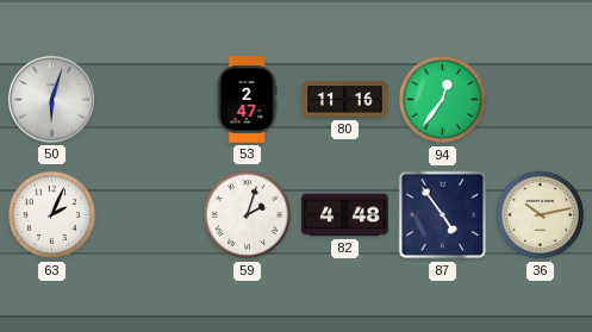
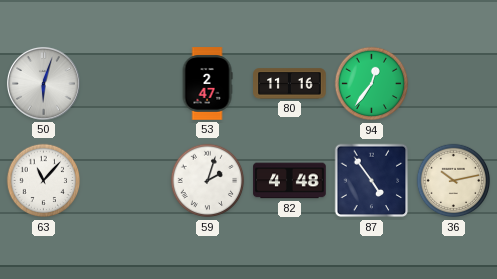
63: 2:04 -> 11:07 (44, 181)
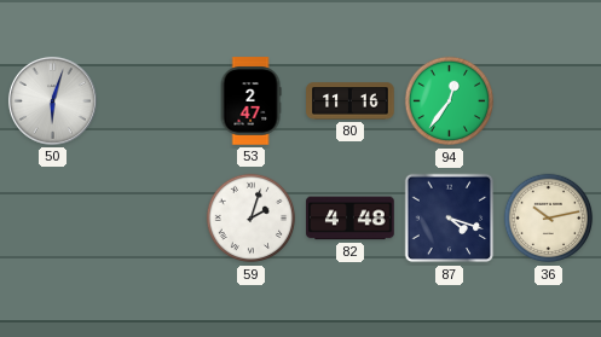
63: 11:07 -> none (44, 181)
87: 4:54 -> 4:18 (450, 219)
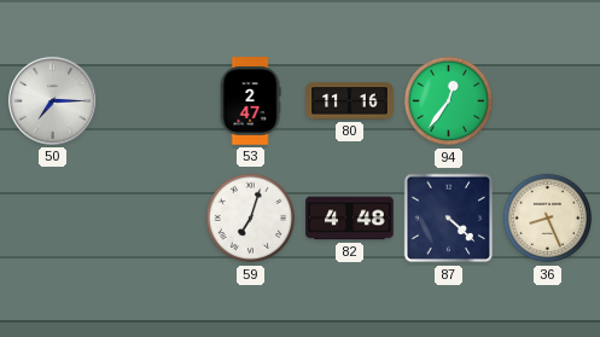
50: 6:03 -> 7:15 (52, 100)
59: 2:03 -> 7:03 (251, 219)
87: 4:18 -> 4:22 (449, 219)
36: 10:13 -> 8:26 (548, 219)
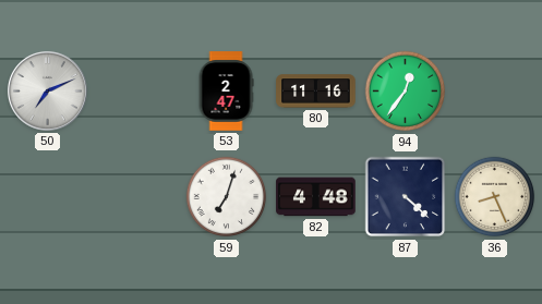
50: 7:15 -> 7:11 (47, 90)
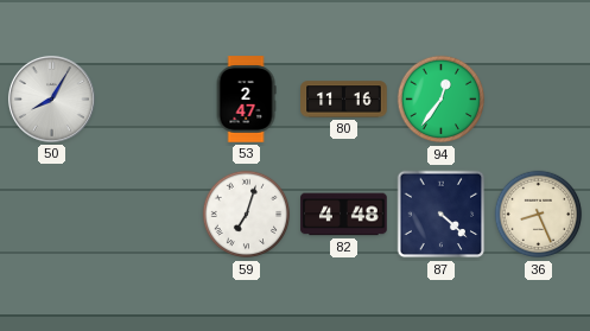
50: 7:11 -> 8:05 (51, 98)
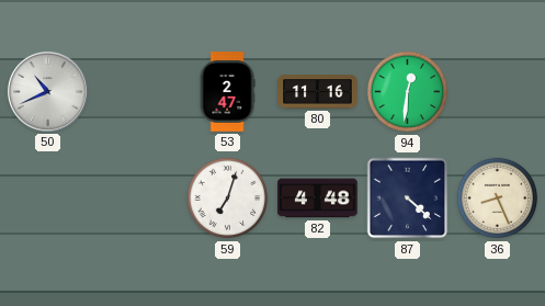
50: 8:05 -> 10:41 (47, 91)
94: 12:36 -> 12:31 (408, 92)
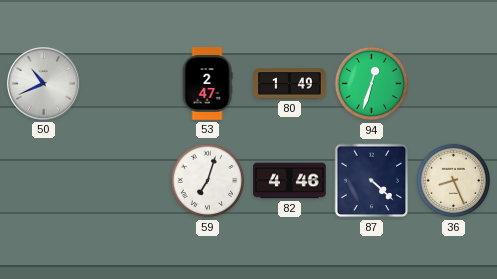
80: 11:16 -> 1:49 (290, 84)
94: 12:31 -> 12:33 (372, 84)
82: 4:48 -> 4:46 (290, 181)
